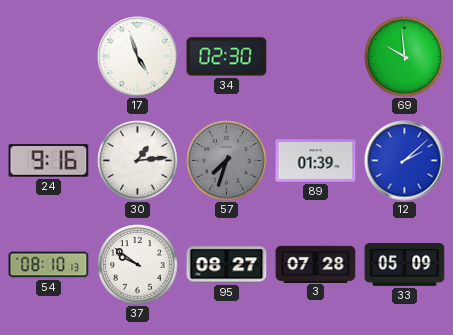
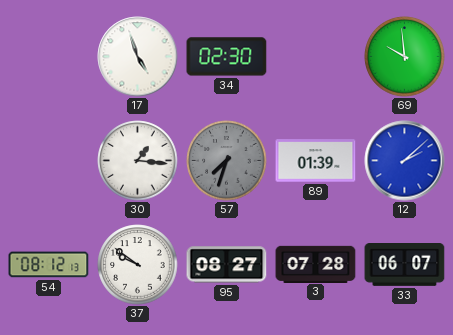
24: 9:16 -> none (49, 161)
30: 1:14 -> 1:16 (138, 161)
54: 08:10 -> 08:12 (49, 265)
33: 05:09 -> 06:07 (405, 265)
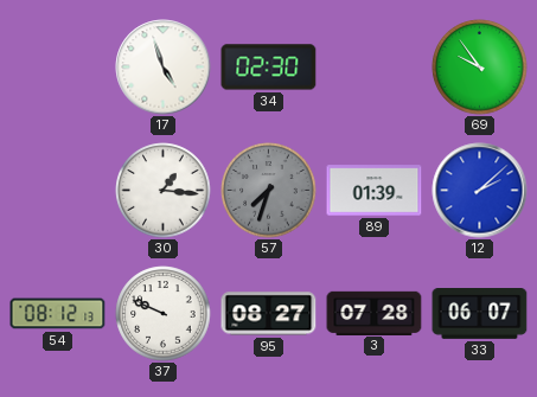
69: 9:59 -> 9:54 (480, 68)
37: 9:51 -> 9:49 (164, 314)
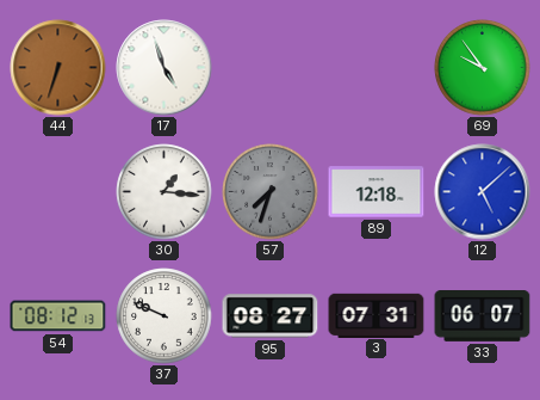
44: none -> 6:33 (58, 68)
34: 02:30 -> none (269, 68)
89: 01:39 -> 12:18 (377, 192)
12: 2:08 -> 5:08 (483, 192)
3: 07:28 -> 07:31 (377, 315)
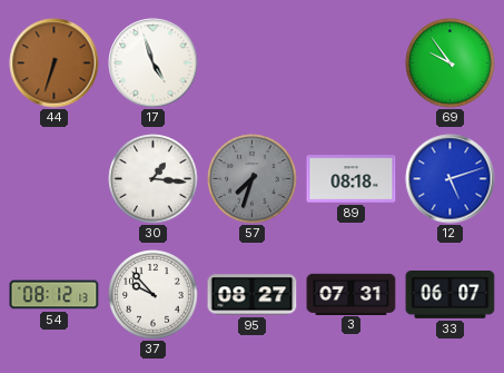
89: 12:18 -> 08:18 (352, 179)
12: 5:08 -> 5:12 (451, 179)
37: 9:49 -> 9:53 (154, 295)
